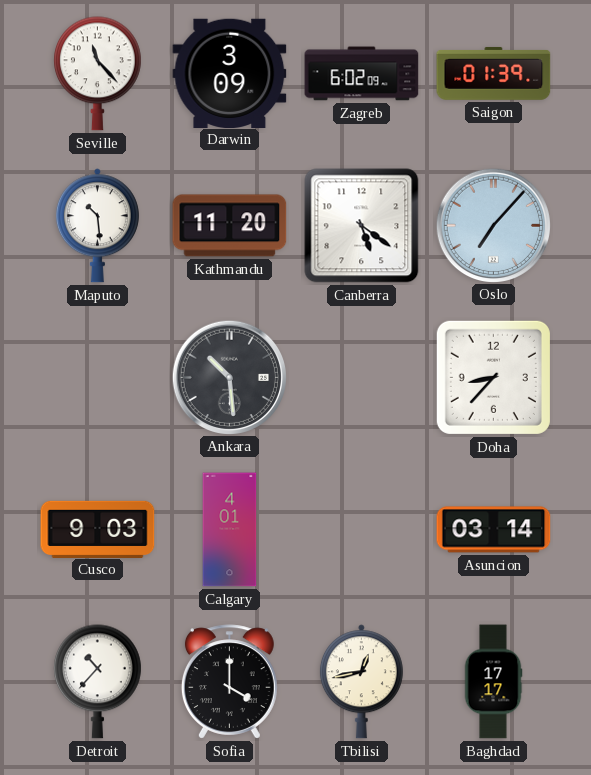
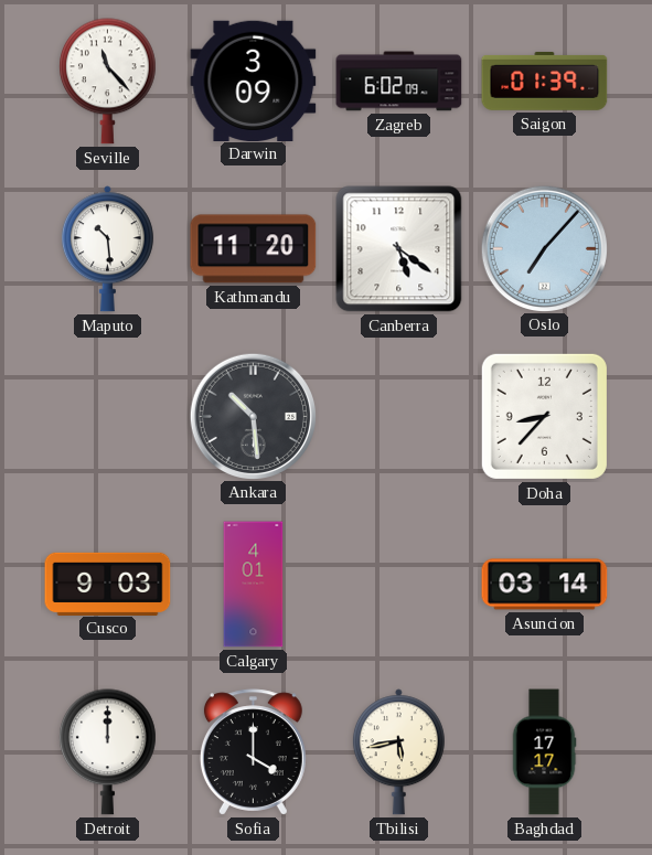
Detroit: 10:37 -> 12:00 (108, 752)
Tbilisi: 12:43 -> 5:43 (398, 752)
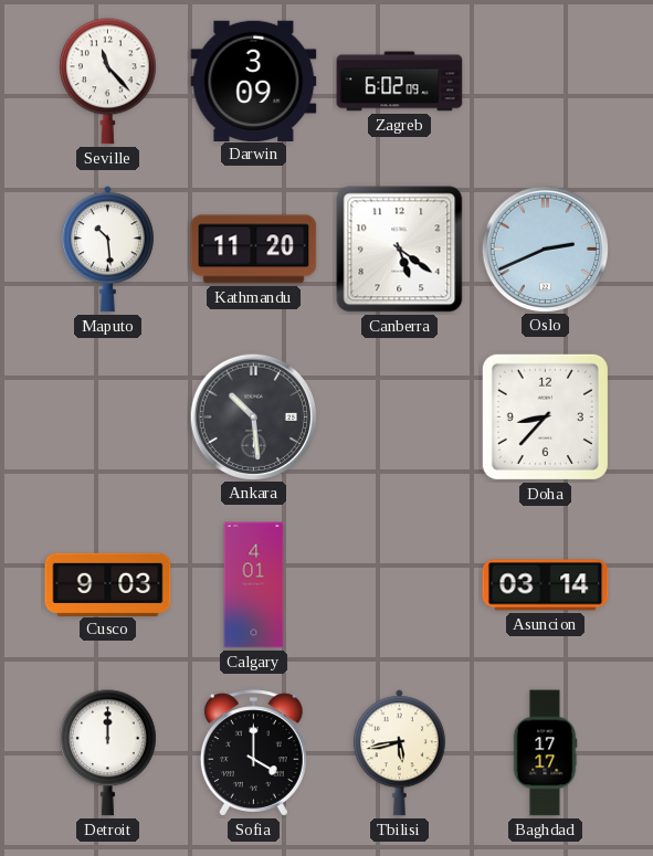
Saigon: 01:39 -> none (545, 81)
Oslo: 7:07 -> 2:41 (545, 249)
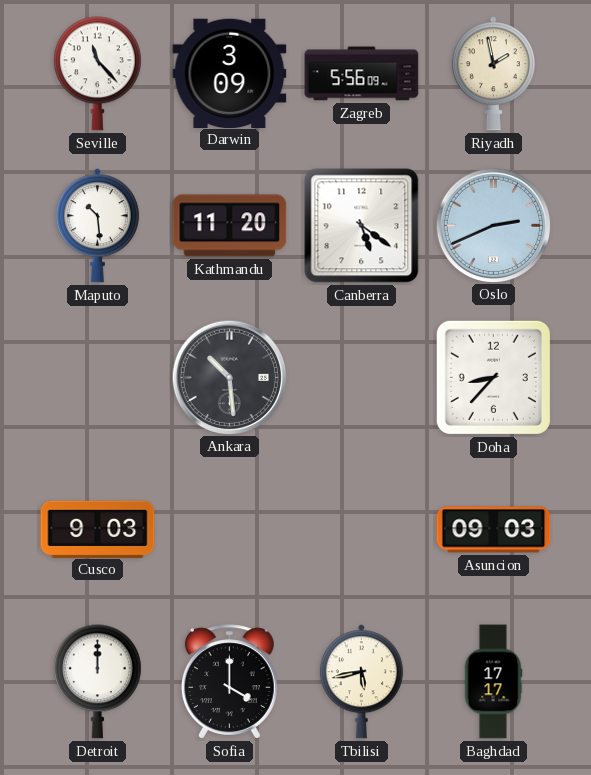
Zagreb: 6:02 -> 5:56 (362, 74)
Riyadh: none -> 1:58 (493, 74)
Calgary: 4:01 -> none (254, 585)
Asuncion: 03:14 -> 09:03 (494, 530)
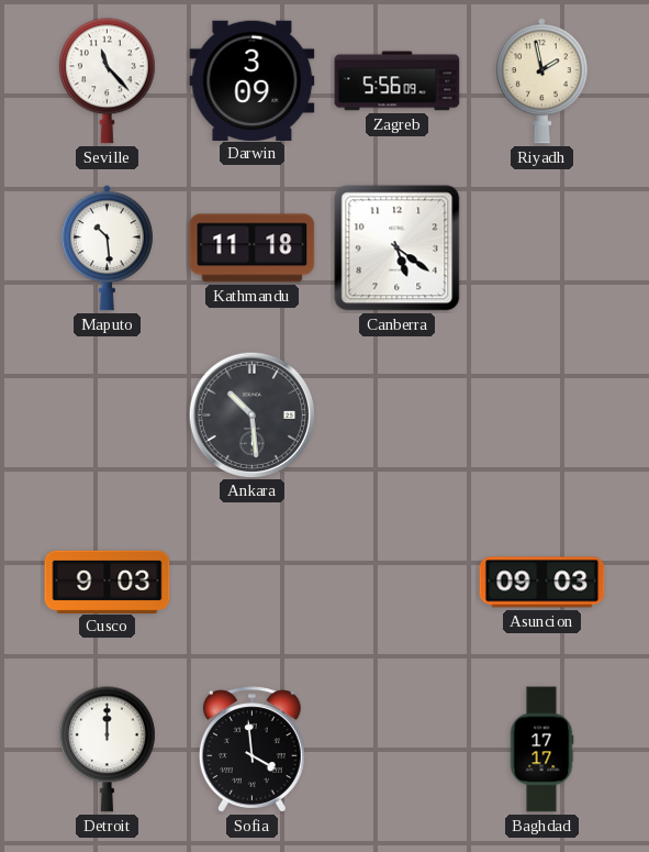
Kathmandu: 11:20 -> 11:18 (253, 248)
Oslo: 2:41 -> none (493, 225)
Doha: 8:37 -> none (493, 377)
Sofia: 4:00 -> 3:59 (251, 750)
Tbilisi: 5:43 -> none (361, 682)
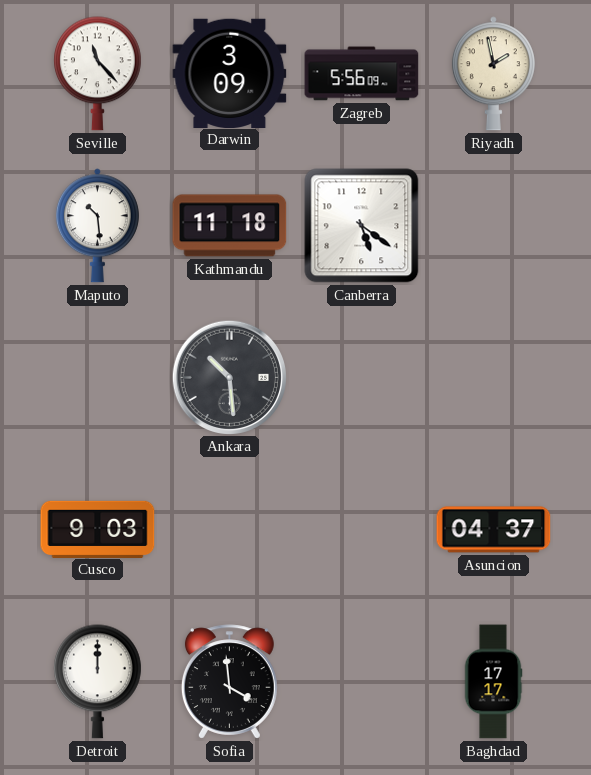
Asuncion: 09:03 -> 04:37 (494, 530)
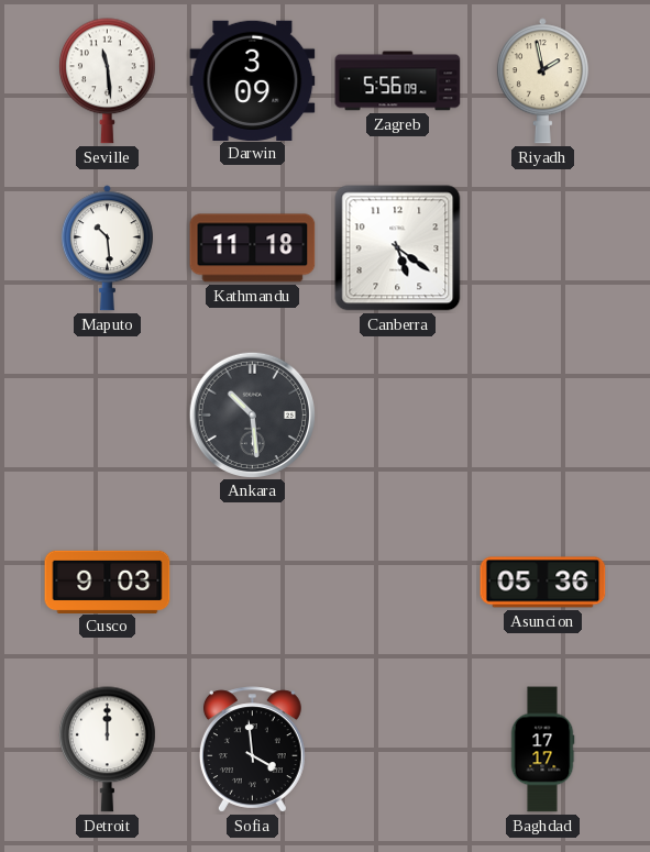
Seville: 11:23 -> 11:29 (108, 81)
Asuncion: 04:37 -> 05:36 (543, 583)
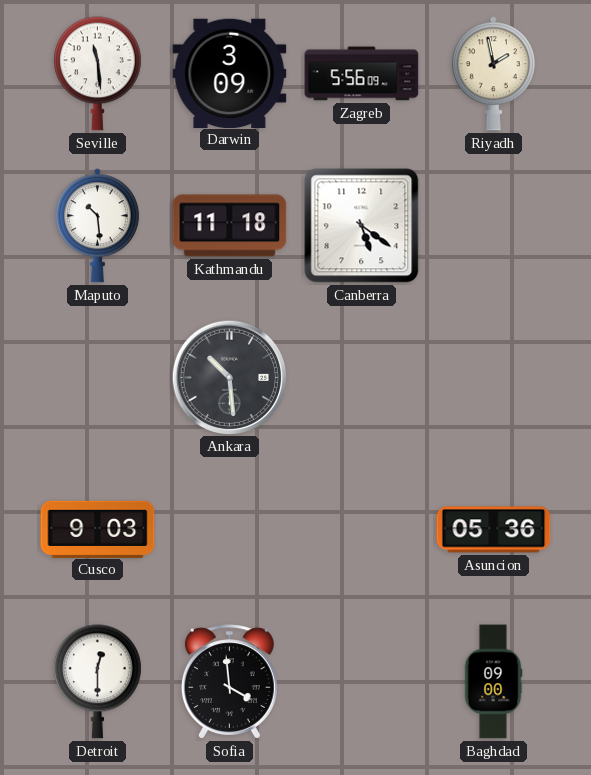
Detroit: 12:00 -> 12:30 (98, 682)
Baghdad: 17:17 -> 09:00 (493, 682)
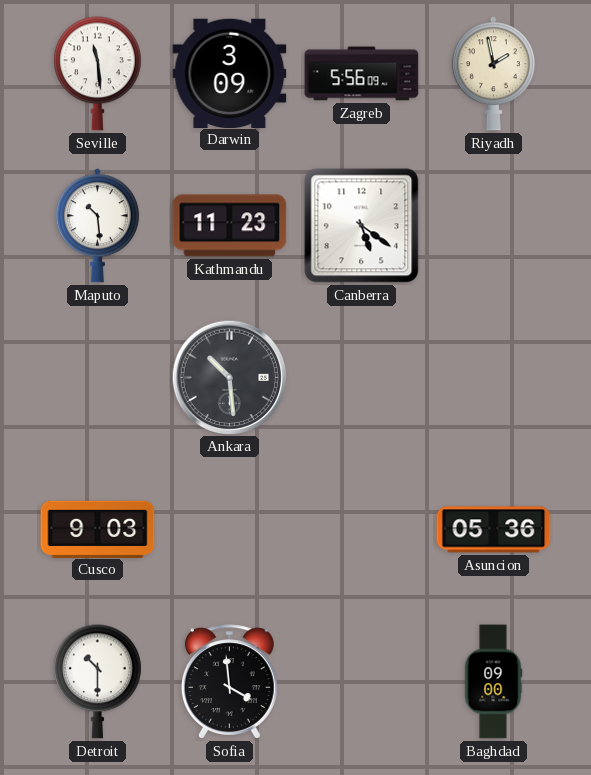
Kathmandu: 11:18 -> 11:23 (230, 226)
Detroit: 12:30 -> 10:30 (98, 682)
